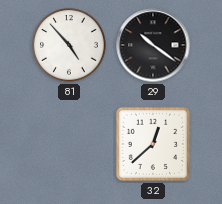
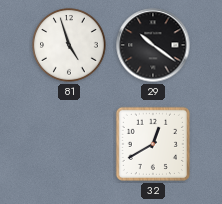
81: 4:53 -> 4:57 (70, 46)
32: 12:38 -> 12:40 (153, 144)
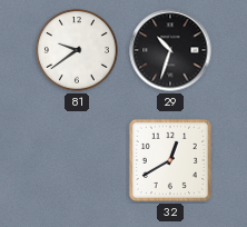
81: 4:57 -> 9:39 (78, 51)
29: 10:21 -> 10:33 (170, 50)
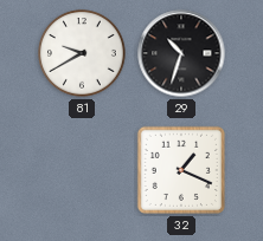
81: 9:39 -> 9:40 (83, 54)
32: 12:40 -> 1:19 (181, 170)
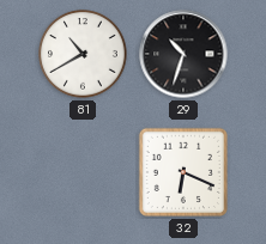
81: 9:40 -> 10:40 (84, 55)
32: 1:19 -> 6:19 (183, 172)
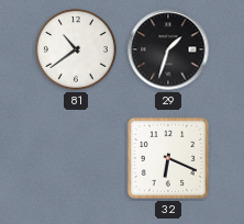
81: 10:40 -> 10:39 (77, 51)
29: 10:33 -> 1:33 (168, 49)
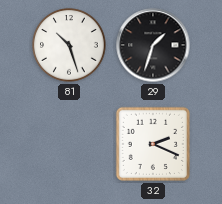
81: 10:39 -> 10:27 (70, 46)
32: 6:19 -> 2:19 (153, 144)
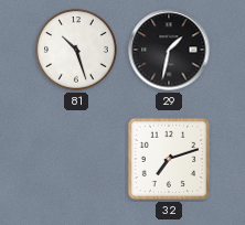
29: 1:33 -> 1:32 (169, 50)
32: 2:19 -> 7:12 (169, 159)
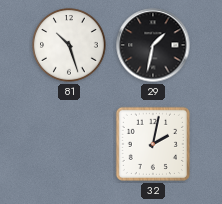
32: 7:12 -> 2:02 (153, 144)
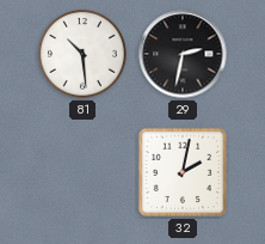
81: 10:27 -> 10:29 (84, 55)
29: 1:32 -> 2:32 (183, 54)
